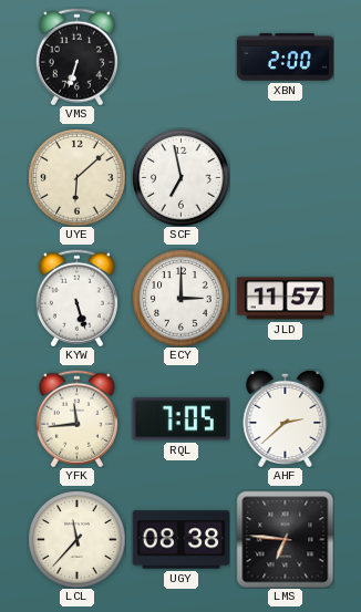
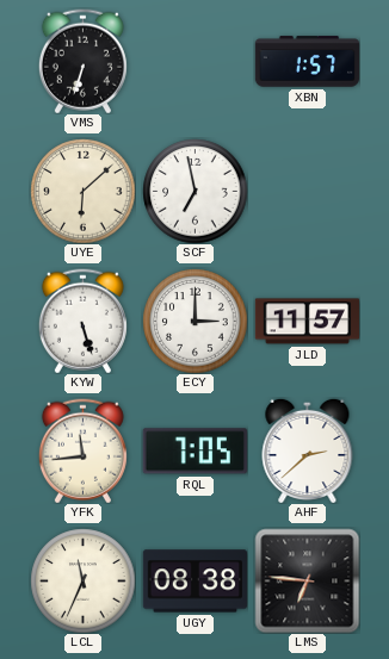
XBN: 2:00 -> 1:57 (307, 62)
LCL: 11:37 -> 11:34 (82, 580)
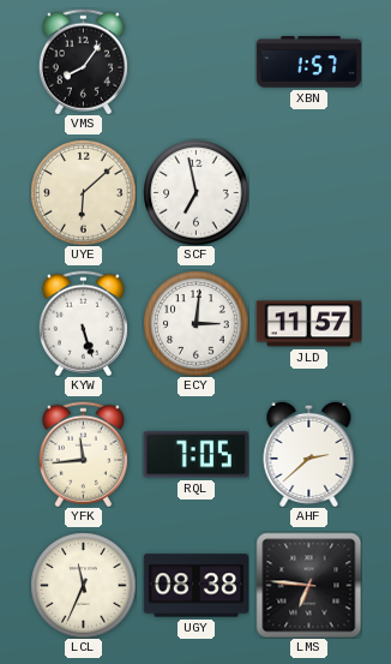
VMS: 6:33 -> 8:06 (83, 61)
ECY: 3:00 -> 3:01 (195, 323)
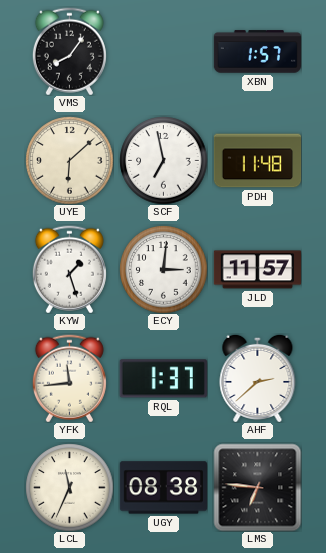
PDH: none -> 11:48 (257, 161)
KYW: 5:27 -> 1:27 (69, 269)
RQL: 7:05 -> 1:37 (163, 379)
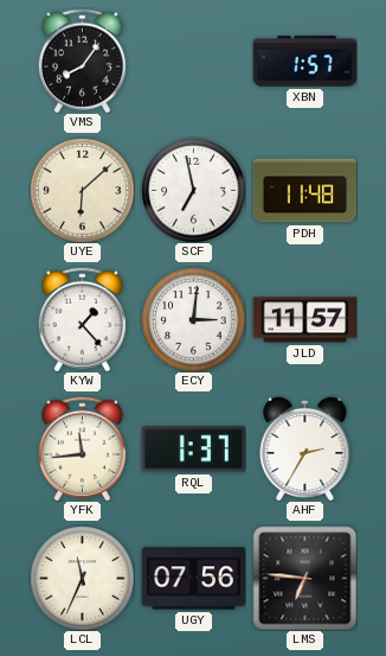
KYW: 1:27 -> 1:23 (82, 319)
AHF: 2:38 -> 2:35 (305, 448)
UGY: 08:38 -> 07:56 (193, 579)
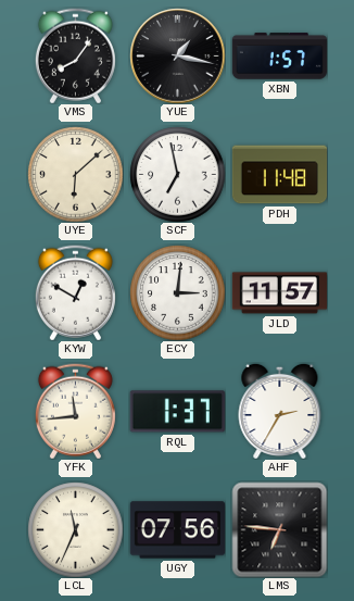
YUE: none -> 1:17 (177, 55)
KYW: 1:23 -> 12:50 (75, 292)
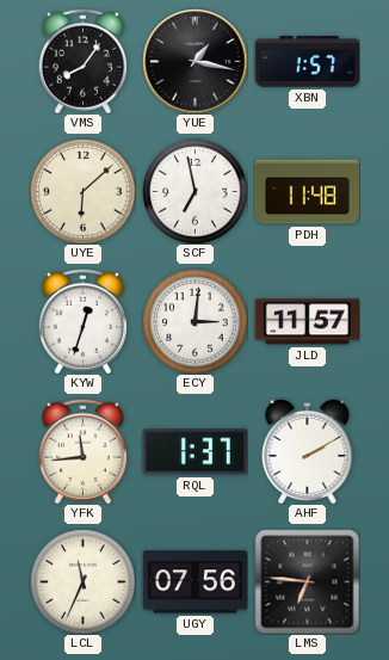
KYW: 12:50 -> 12:33 (82, 321)
AHF: 2:35 -> 2:10 (308, 451)
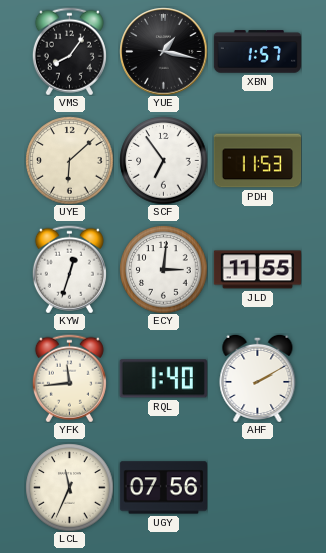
SCF: 6:58 -> 6:54 (163, 160)
PDH: 11:48 -> 11:53 (257, 161)
JLD: 11:57 -> 11:55 (257, 270)
RQL: 1:37 -> 1:40 (163, 379)
LMS: 6:46 -> none (307, 581)
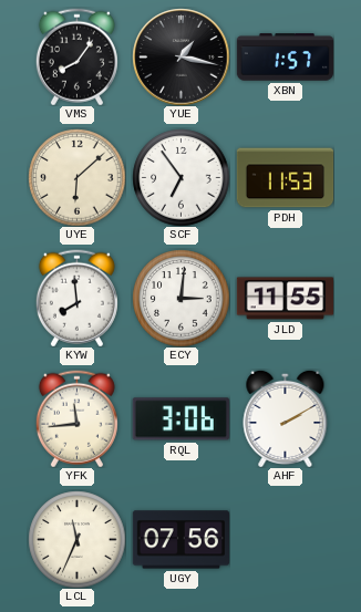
KYW: 12:33 -> 7:59 (76, 298)
RQL: 1:40 -> 3:06 (180, 419)
